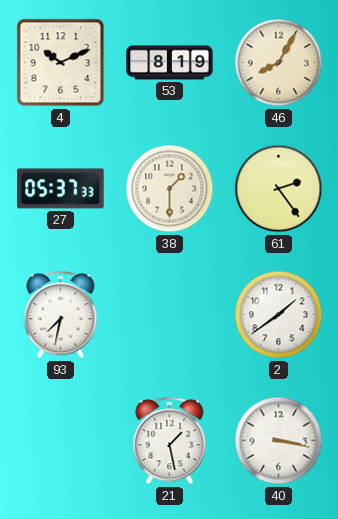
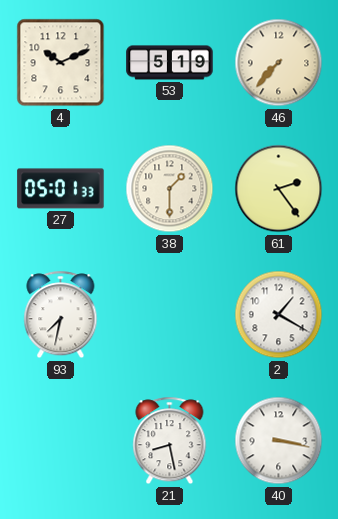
53: 8:19 -> 5:19 (170, 63)
46: 8:05 -> 7:37 (279, 63)
27: 05:37 -> 05:01 (61, 189)
2: 1:39 -> 1:20 (279, 315)
21: 1:28 -> 8:28 (170, 441)
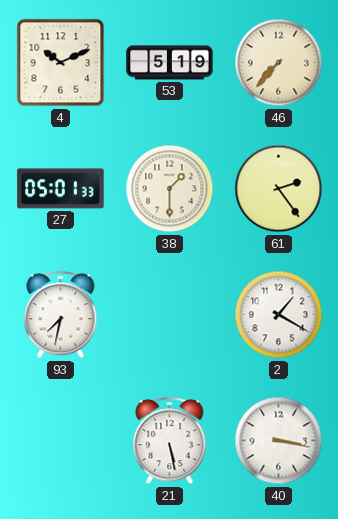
21: 8:28 -> 5:28 (170, 441)
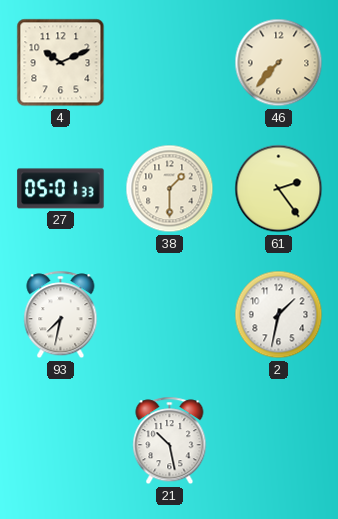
53: 5:19 -> none (170, 63)
2: 1:20 -> 1:32 (279, 315)
21: 5:28 -> 10:28 (170, 441)
40: 3:17 -> none (279, 441)
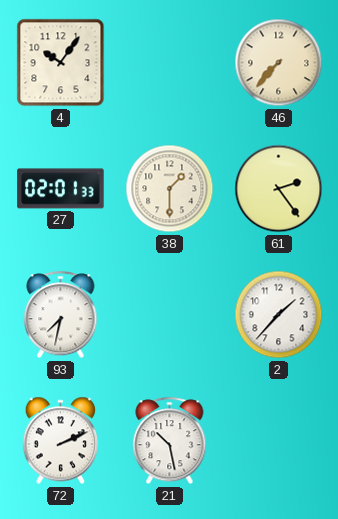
4: 10:11 -> 10:06 (61, 63)
27: 05:01 -> 02:01 (61, 189)
2: 1:32 -> 1:37 (279, 315)
72: none -> 2:11 (60, 441)
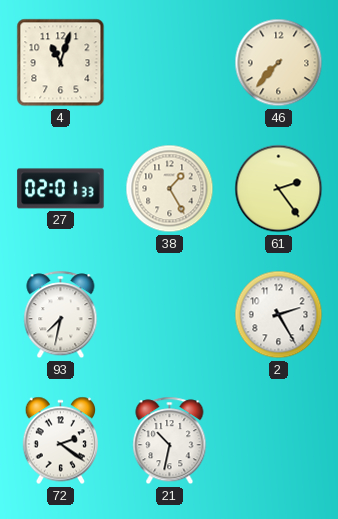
4: 10:06 -> 11:03 (61, 63)
38: 1:30 -> 1:25 (170, 189)
2: 1:37 -> 2:25 (279, 315)
72: 2:11 -> 2:21 (60, 441)
21: 10:28 -> 10:32 (170, 441)
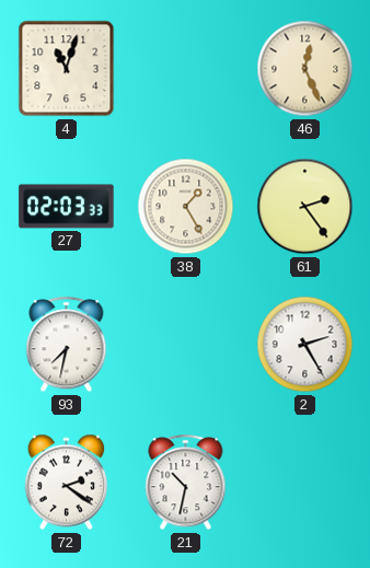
46: 7:37 -> 12:26 (305, 69)
27: 02:01 -> 02:03 (67, 207)
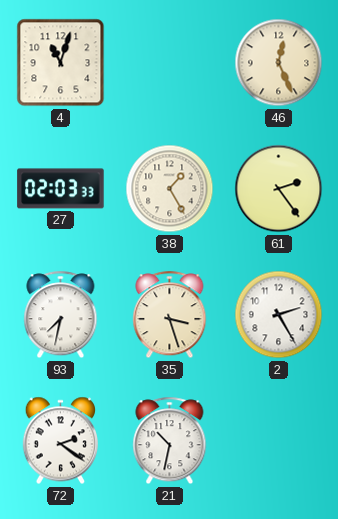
35: none -> 3:27 (170, 315)
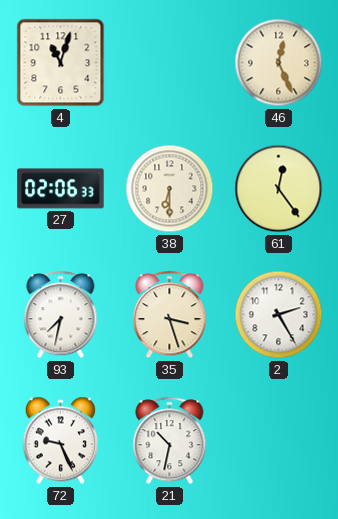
27: 02:03 -> 02:06 (61, 189)
38: 1:25 -> 6:30 (170, 189)
61: 2:24 -> 12:24 (279, 189)
72: 2:21 -> 9:26 (60, 441)
